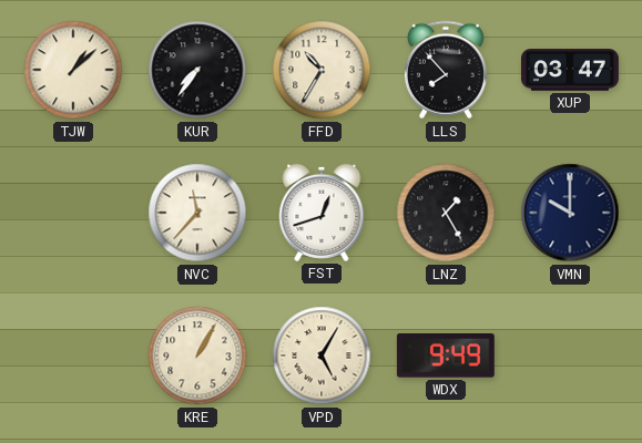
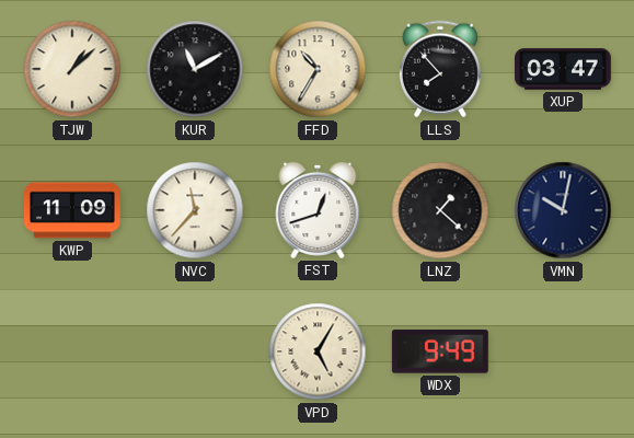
KUR: 7:36 -> 11:10 (195, 69)
KWP: none -> 11:09 (72, 210)
LNZ: 1:25 -> 1:22 (440, 210)
VMN: 10:00 -> 10:02 (563, 210)
KRE: 1:05 -> none (197, 356)
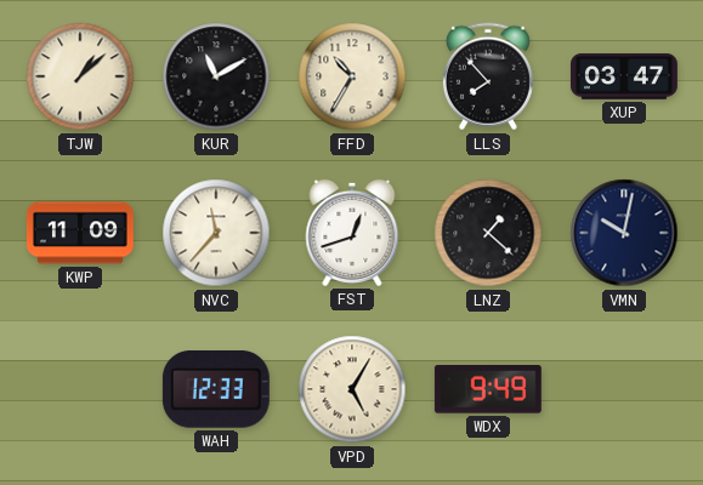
WAH: none -> 12:33 (216, 390)
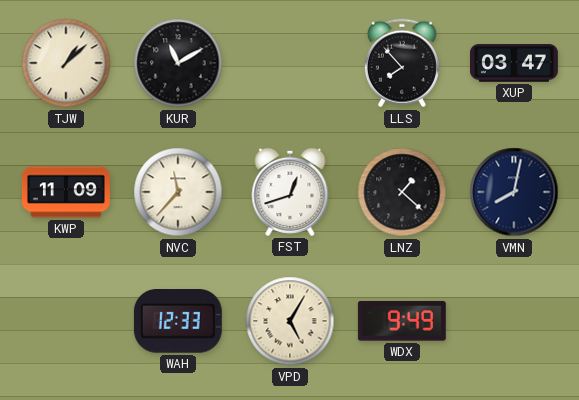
FFD: 10:35 -> none (352, 76)
VMN: 10:02 -> 8:02 (514, 192)
